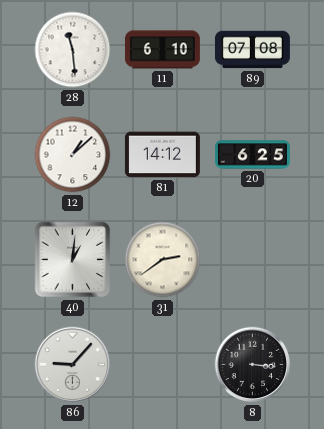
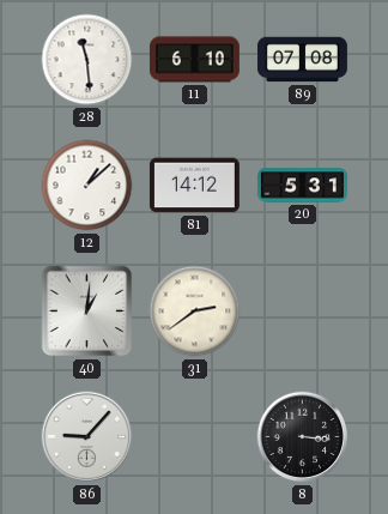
20: 6:25 -> 5:31 (302, 186)
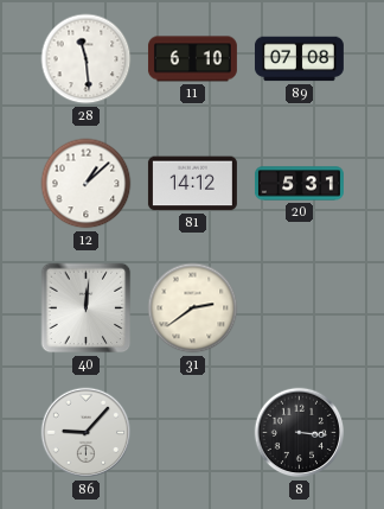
40: 1:01 -> 12:01 (87, 308)
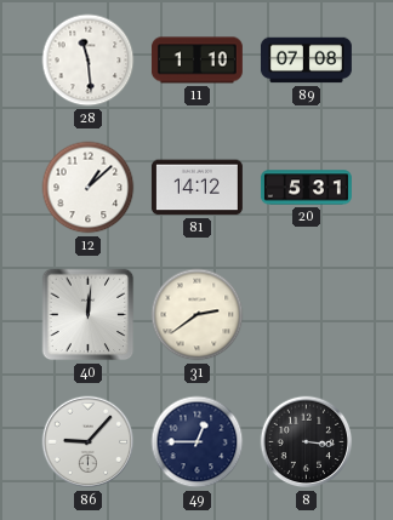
11: 6:10 -> 1:10 (196, 61)
49: none -> 12:45 (198, 442)
